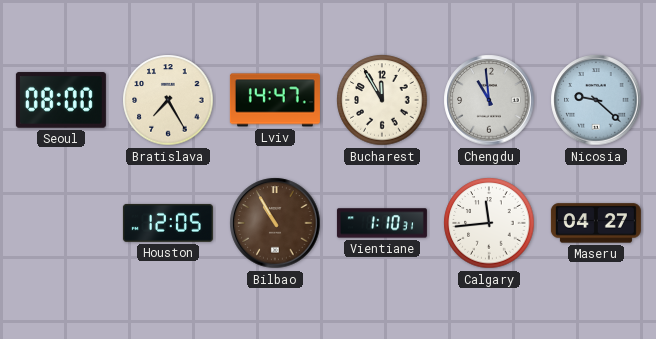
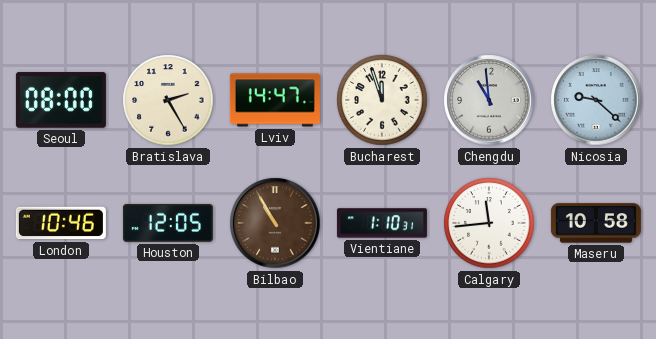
Bratislava: 7:25 -> 2:25 (168, 100)
Bucharest: 11:55 -> 11:57 (382, 100)
London: none -> 10:46 (61, 223)
Maseru: 04:27 -> 10:58 (596, 223)
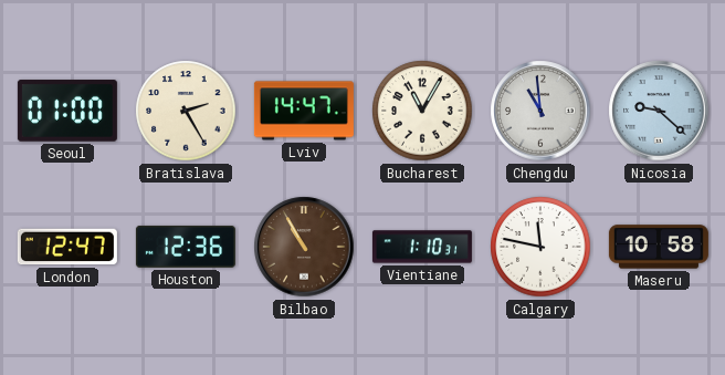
Seoul: 08:00 -> 01:00 (67, 111)
Bucharest: 11:57 -> 11:05 (422, 111)
London: 10:46 -> 12:47 (67, 247)
Houston: 12:05 -> 12:36 (186, 247)
Calgary: 11:44 -> 11:47 (540, 247)
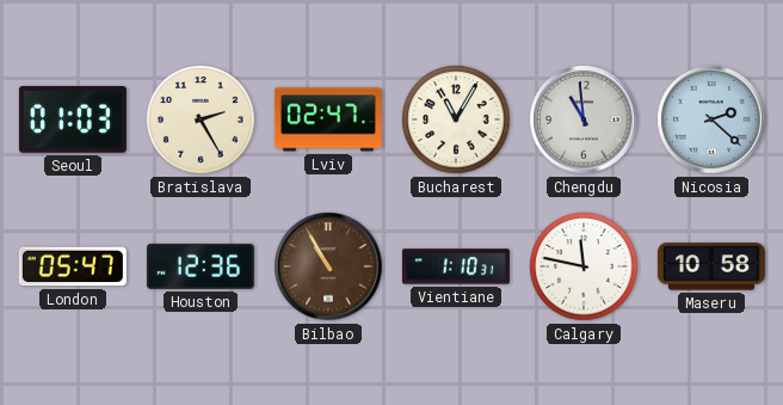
Seoul: 01:00 -> 01:03 (73, 119)
Lviv: 14:47 -> 02:47 (328, 119)
Nicosia: 9:22 -> 2:22 (711, 119)
London: 12:47 -> 05:47 (73, 266)
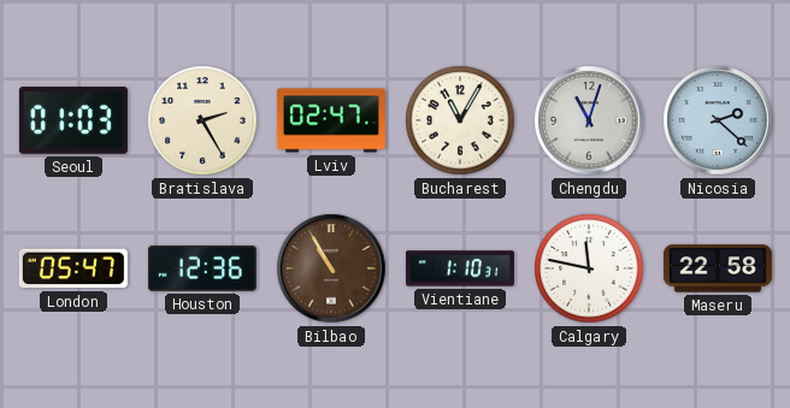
Chengdu: 10:59 -> 11:03 (589, 120)
Maseru: 10:58 -> 22:58 (718, 268)
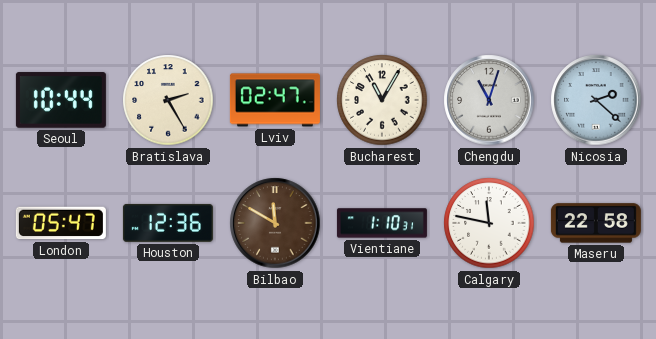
Seoul: 01:03 -> 10:44 (61, 100)
Bilbao: 10:55 -> 11:50 (275, 223)
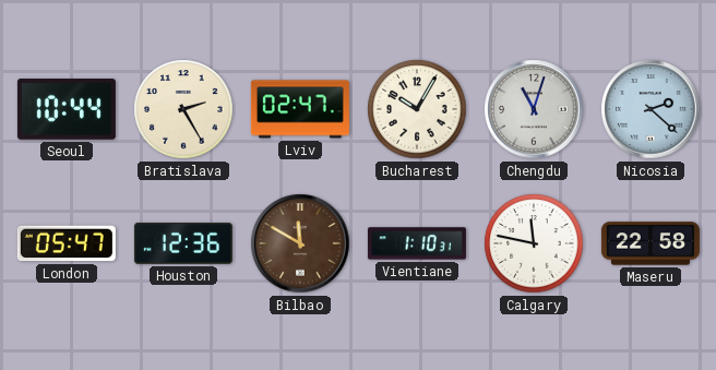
Bucharest: 11:05 -> 10:05 (417, 109)
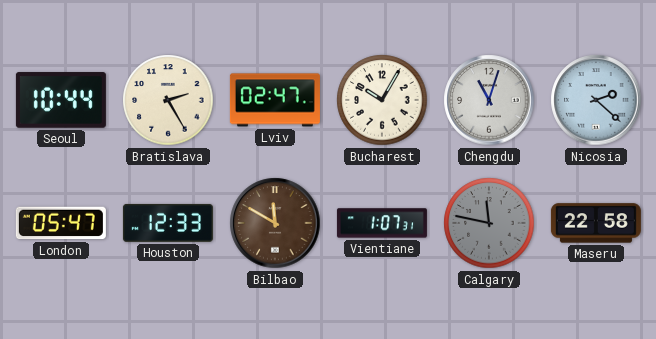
Houston: 12:36 -> 12:33 (168, 223)
Vientiane: 1:10 -> 1:07 (382, 223)
Calgary dial: white -> grey (489, 223)
